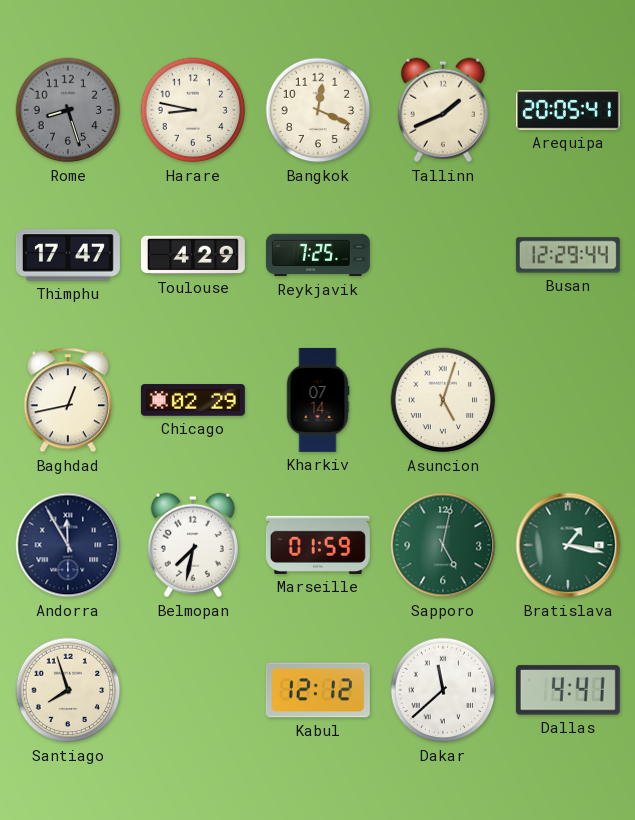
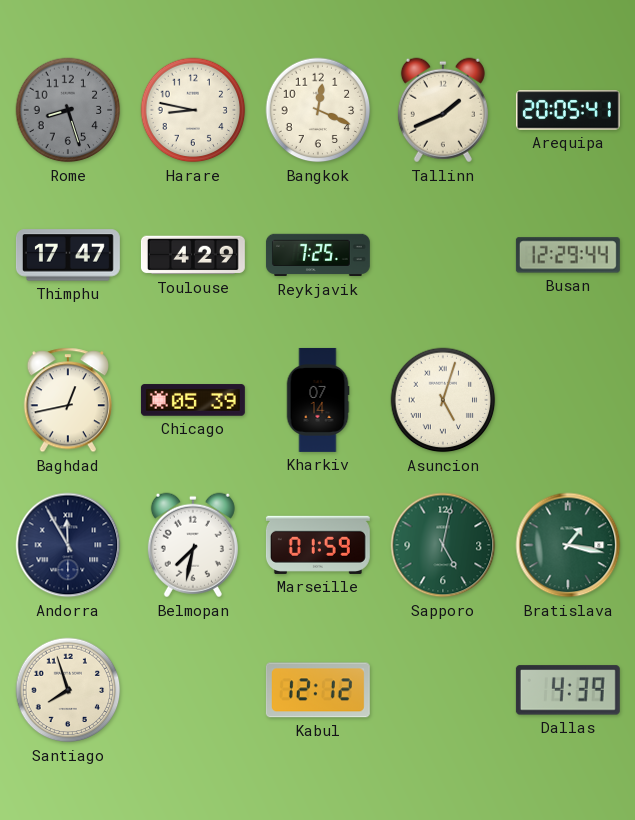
Chicago: 02:29 -> 05:39 (193, 400)
Dakar: 11:38 -> none (443, 690)
Dallas: 4:41 -> 4:39 (568, 690)
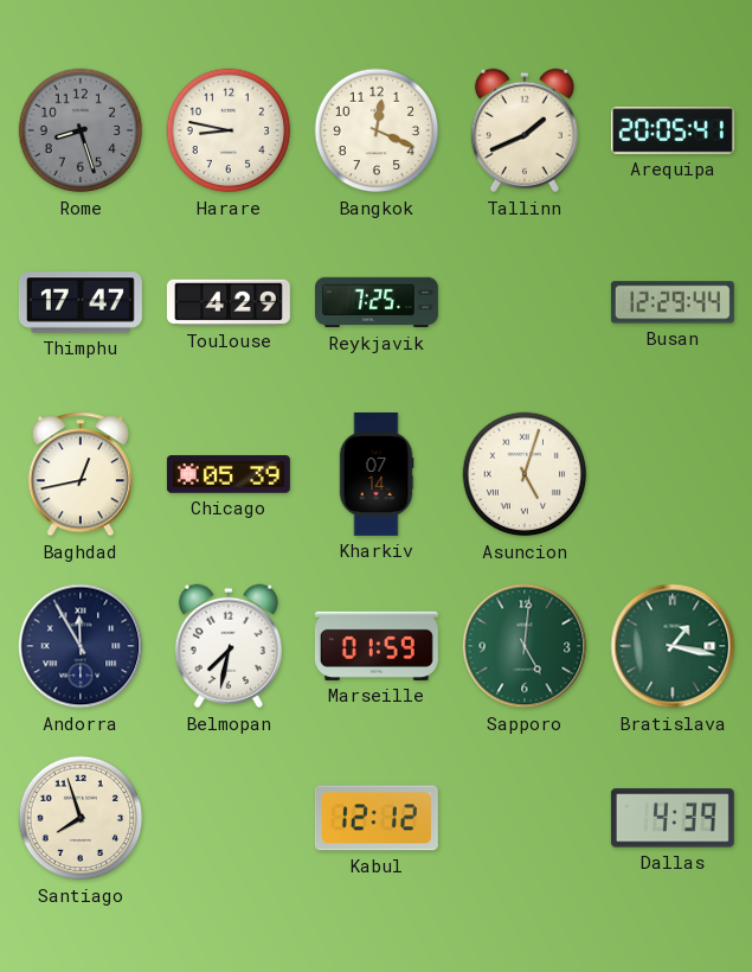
Sapporo: 5:02 -> 5:01 (525, 646)
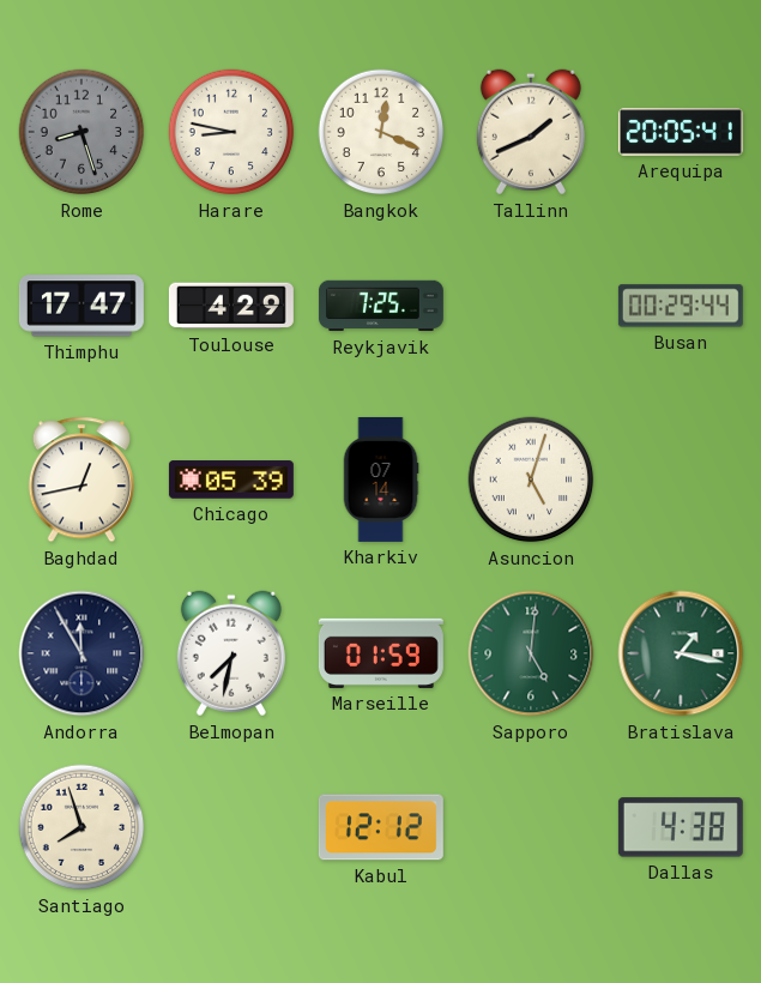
Busan: 12:29 -> 00:29 (681, 306)
Dallas: 4:39 -> 4:38 (681, 827)
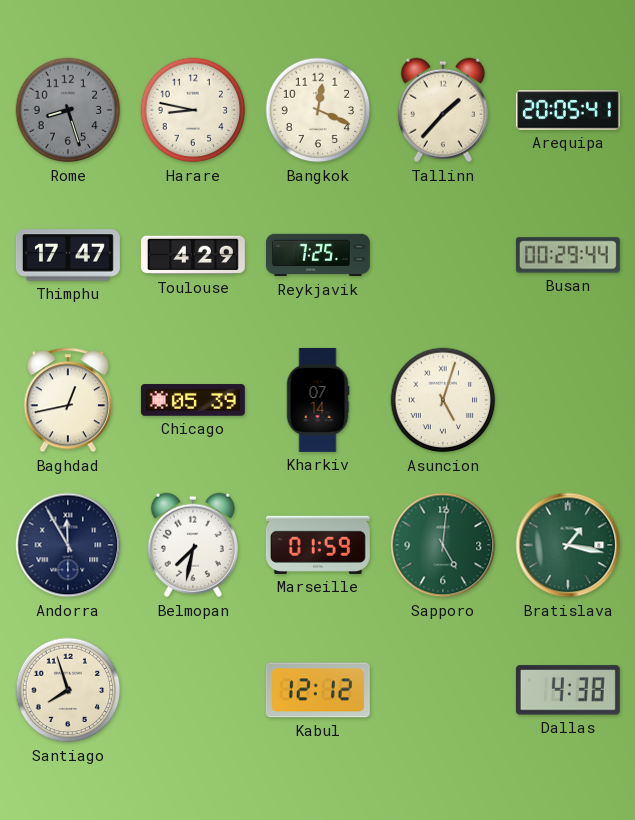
Tallinn: 1:41 -> 1:37 (443, 110)
